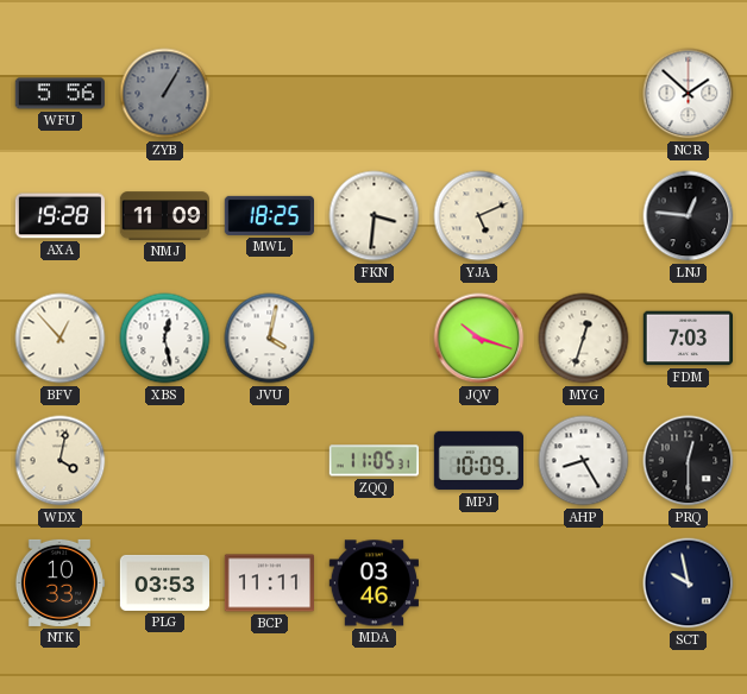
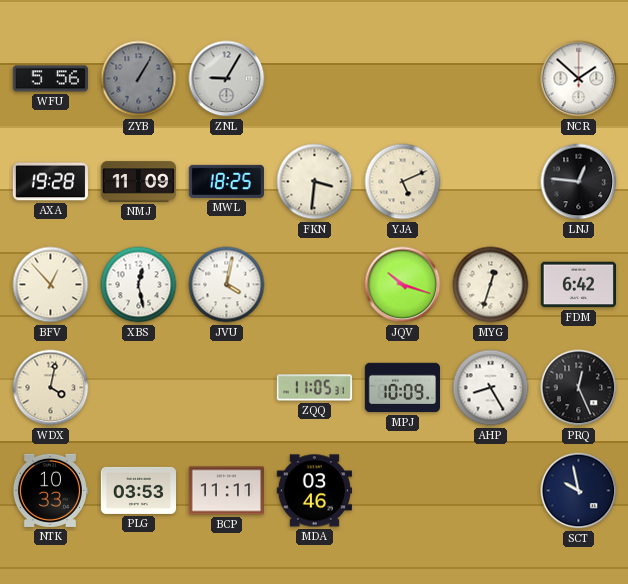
ZNL: none -> 9:05 (227, 79)
FDM: 7:03 -> 6:42 (578, 285)
PRQ: 12:30 -> 12:26 (579, 388)
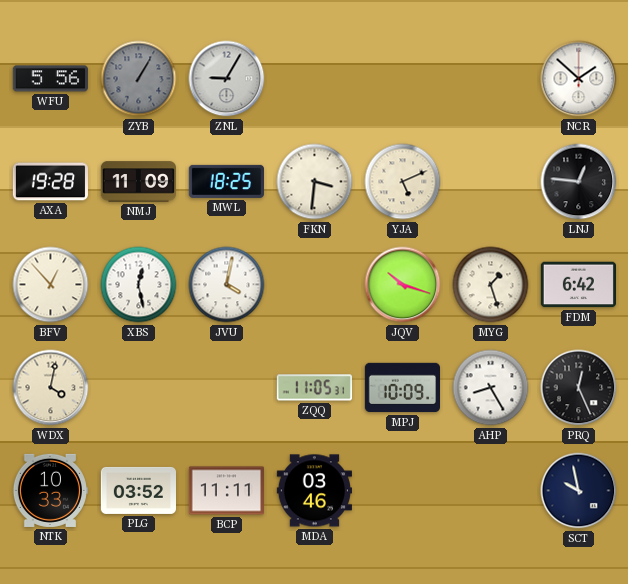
MYG: 12:33 -> 1:27 (491, 285)
PLG: 03:53 -> 03:52 (138, 490)
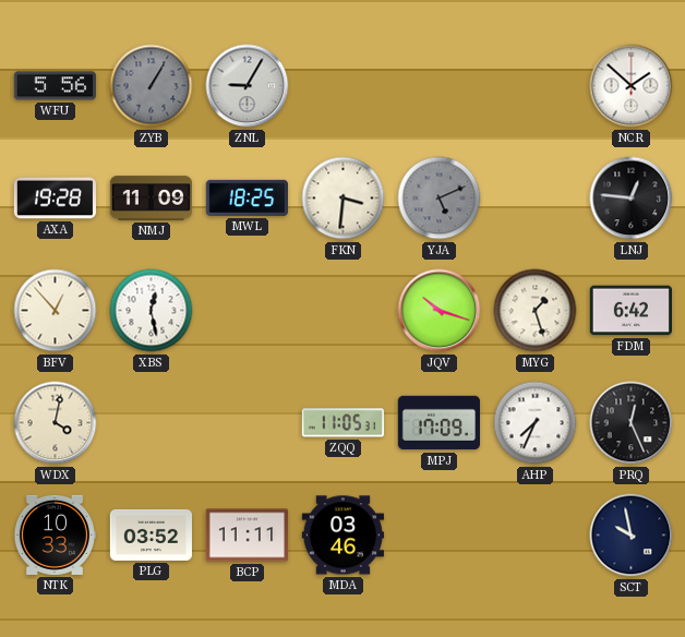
YJA dial: cream -> grey (440, 199)
JVU: 4:02 -> none (227, 285)
MPJ: 10:09 -> 17:09 (438, 423)
AHP: 8:25 -> 7:34 (536, 423)
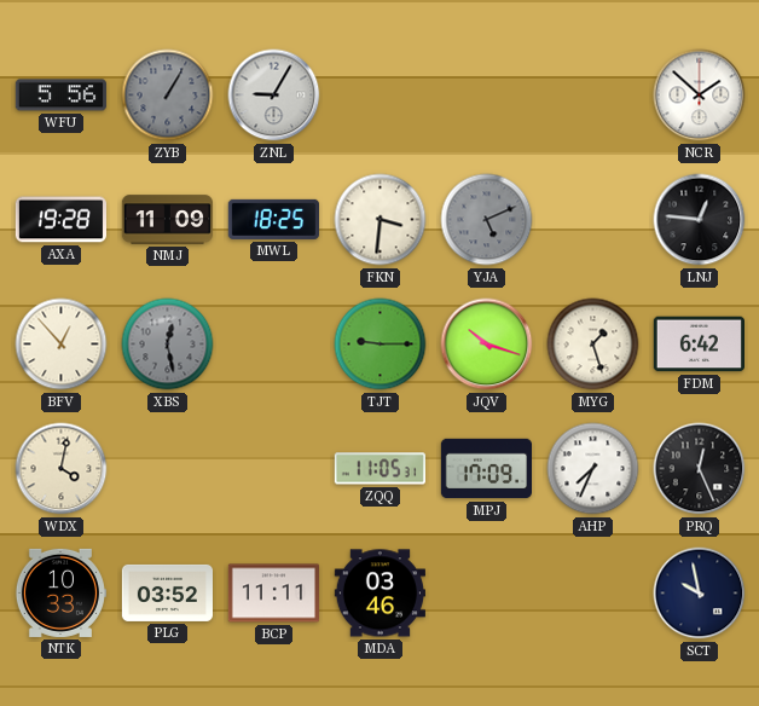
XBS dial: white -> grey (168, 345)
TJT: none -> 9:15 (381, 345)
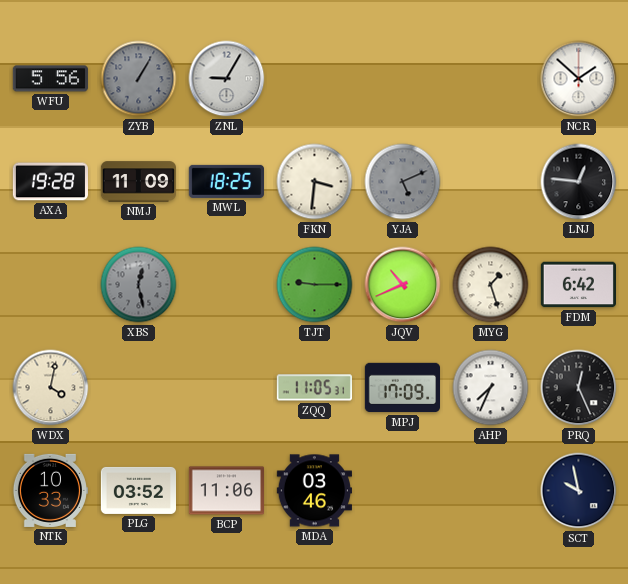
BFV: 12:53 -> none (62, 345)
JQV: 10:18 -> 10:41 (403, 285)
BCP: 11:11 -> 11:06 (226, 491)
